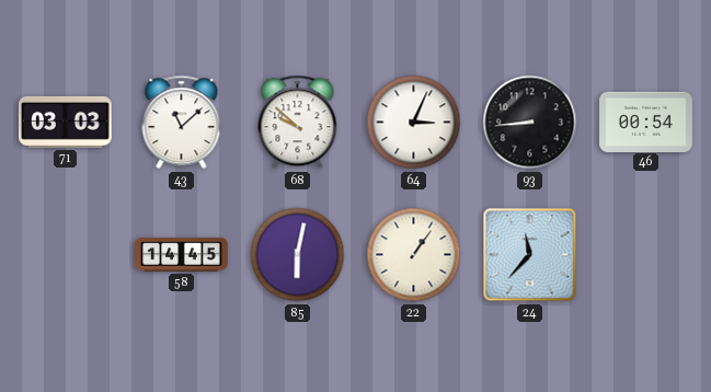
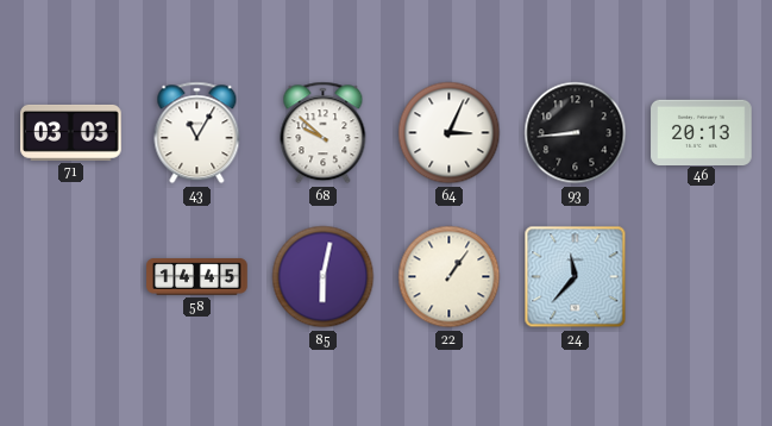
43: 11:08 -> 11:05 (197, 133)
46: 00:54 -> 20:13 (702, 132)
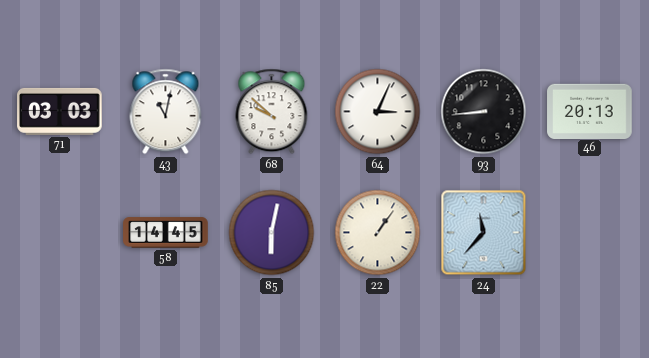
43: 11:05 -> 11:02 (166, 112)
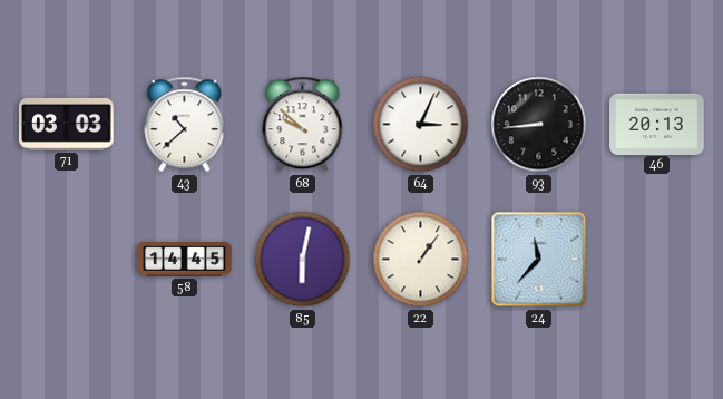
43: 11:02 -> 10:38 (185, 125)
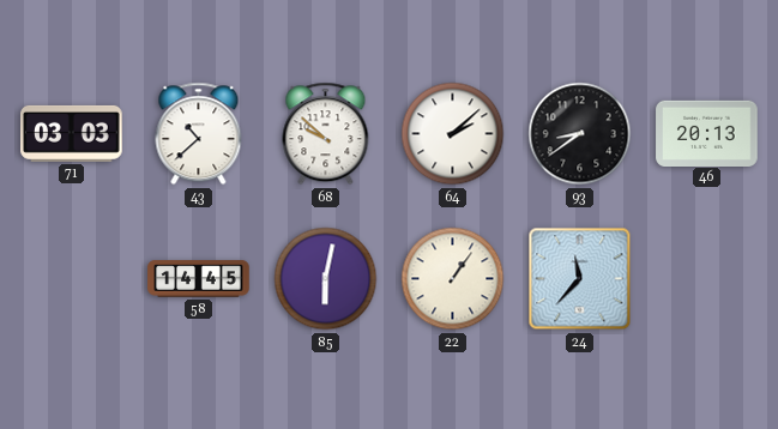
64: 3:04 -> 2:08 (453, 134)
93: 8:44 -> 8:39 (580, 134)
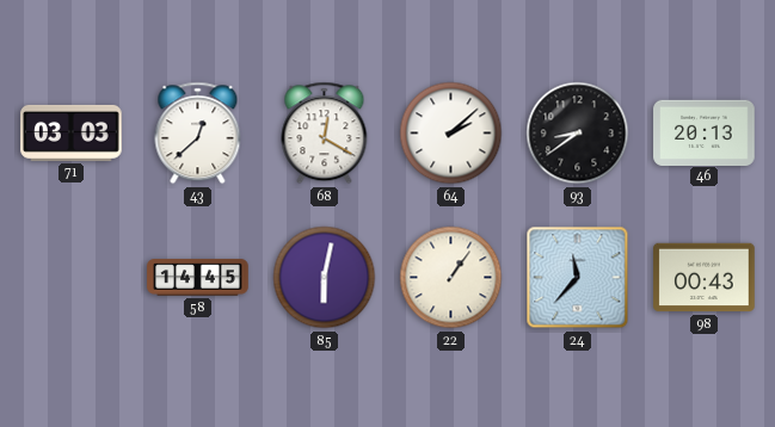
43: 10:38 -> 12:38 (198, 134)
68: 9:52 -> 12:20 (325, 134)
98: none -> 00:43 (705, 278)
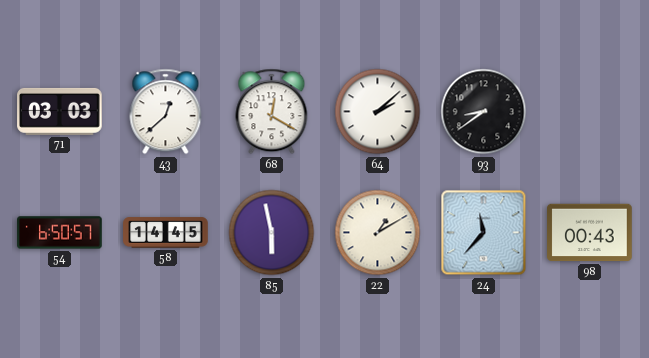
46: 20:13 -> none (705, 132)
54: none -> 6:50 (60, 233)
85: 6:02 -> 5:58 (272, 233)
22: 1:06 -> 1:10 (378, 233)
